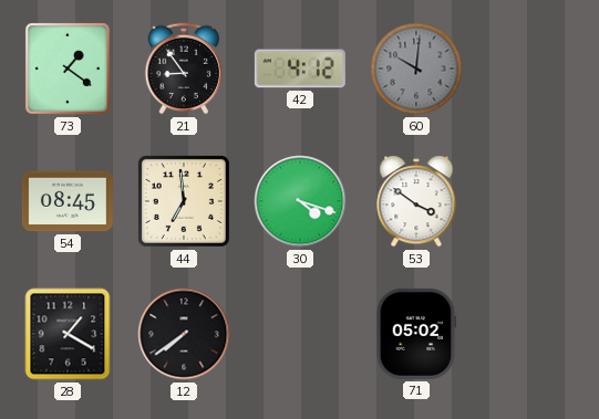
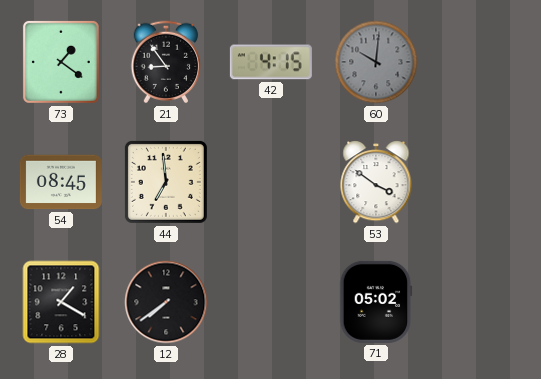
42: 4:12 -> 4:15 (271, 62)
30: 4:18 -> none (300, 201)
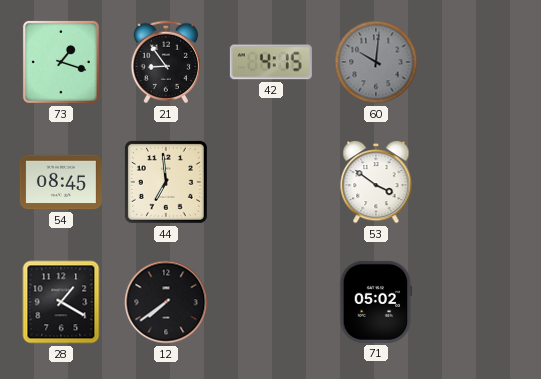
73: 1:21 -> 1:18 (61, 62)
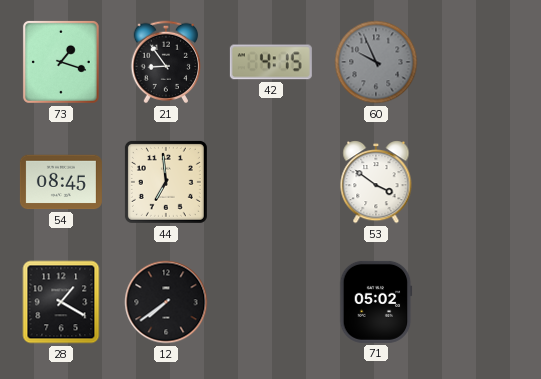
60: 10:01 -> 9:56 (376, 62)
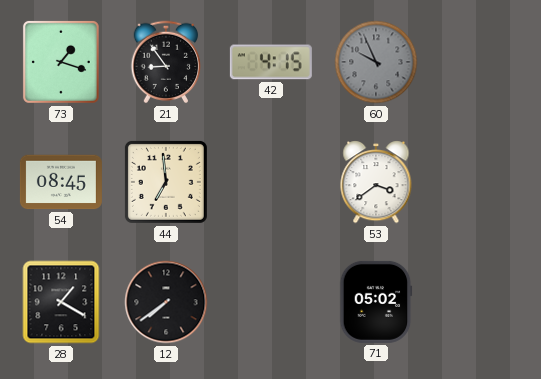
53: 3:51 -> 3:39 (376, 182)
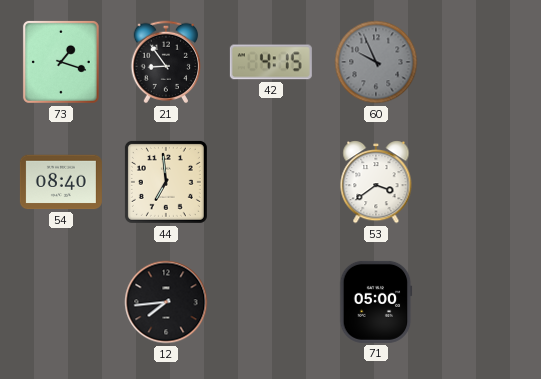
54: 08:45 -> 08:40 (61, 182)
28: 1:20 -> none (61, 302)
12: 7:39 -> 7:44 (166, 302)
71: 05:02 -> 05:00 (376, 302)
